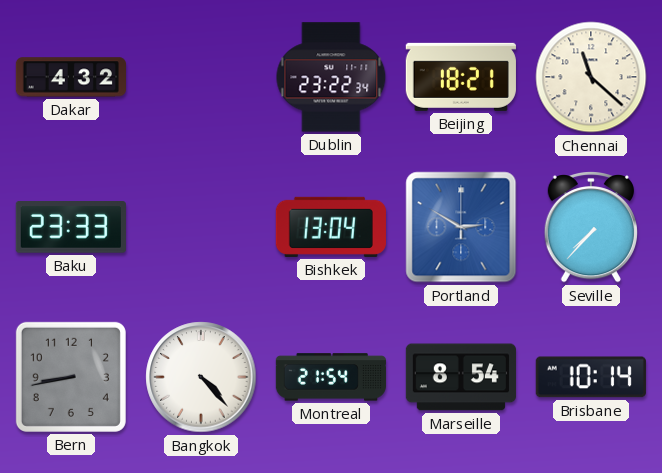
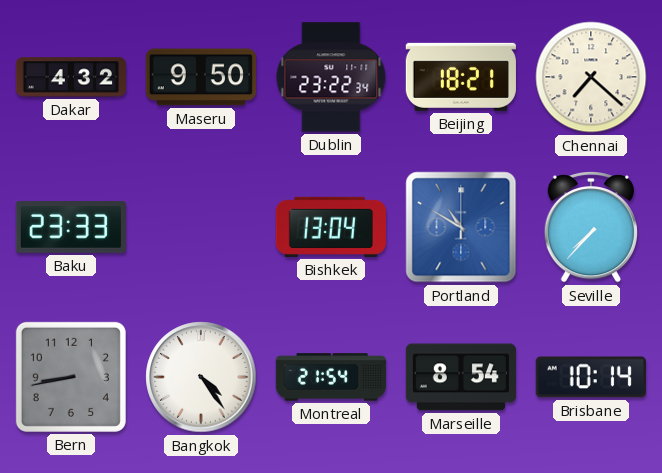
Maseru: none -> 9:50 (201, 77)
Chennai: 11:22 -> 7:22 (591, 77)
Portland: 2:50 -> 10:50 (461, 227)
Bangkok: 4:23 -> 4:24 (201, 377)
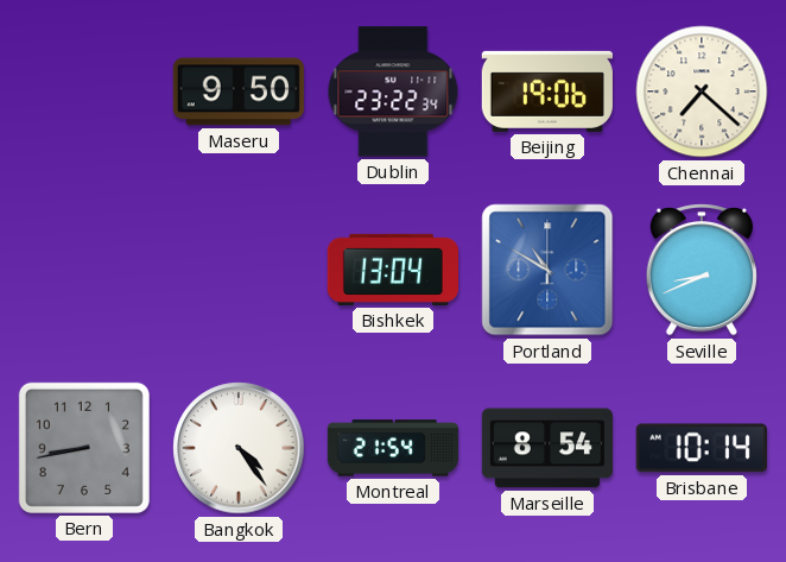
Dakar: 4:32 -> none (71, 77)
Beijing: 18:21 -> 19:06 (547, 91)
Baku: 23:33 -> none (71, 228)
Seville: 7:37 -> 8:41 (702, 271)
